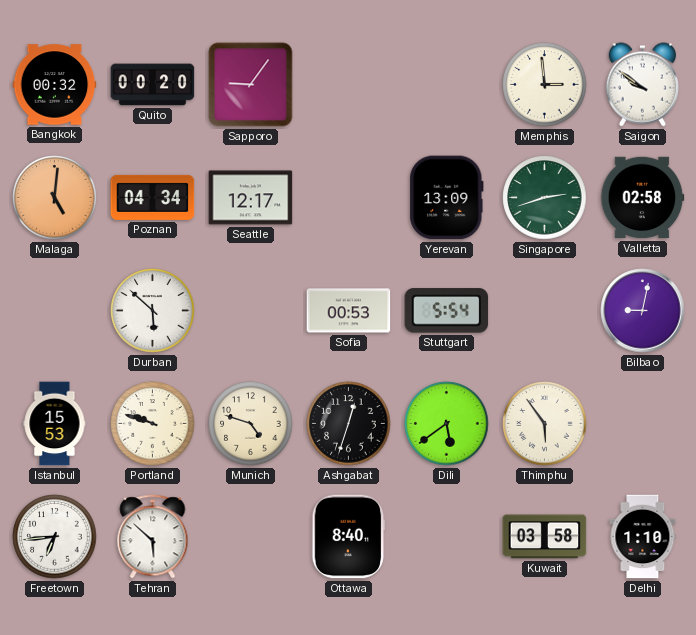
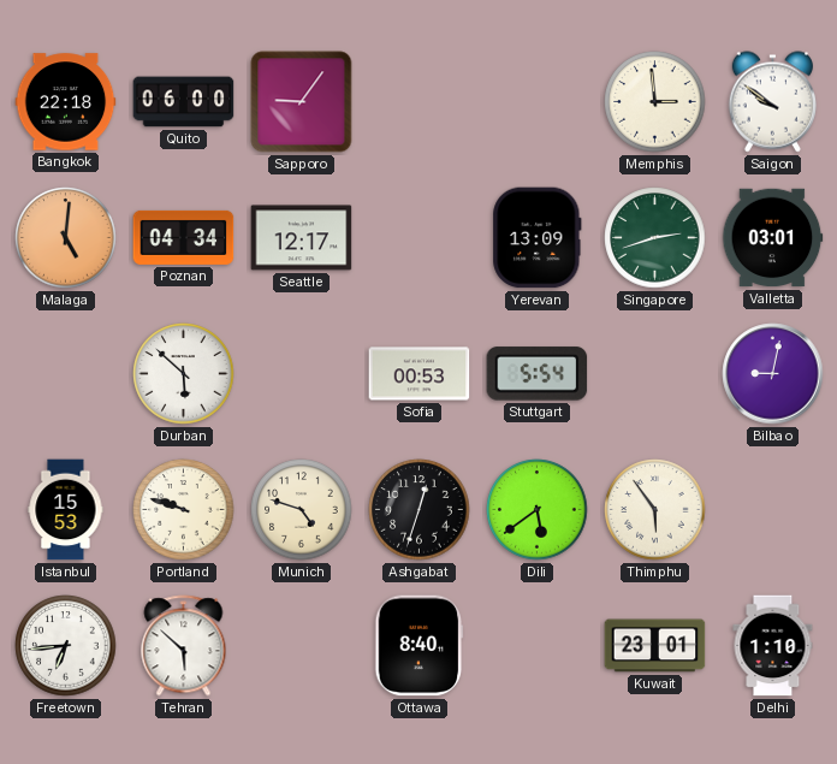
Bangkok: 00:32 -> 22:18 (66, 102)
Quito: 00:20 -> 06:00 (184, 102)
Valletta: 02:58 -> 03:01 (773, 238)
Kuwait: 03:58 -> 23:01 (655, 646)
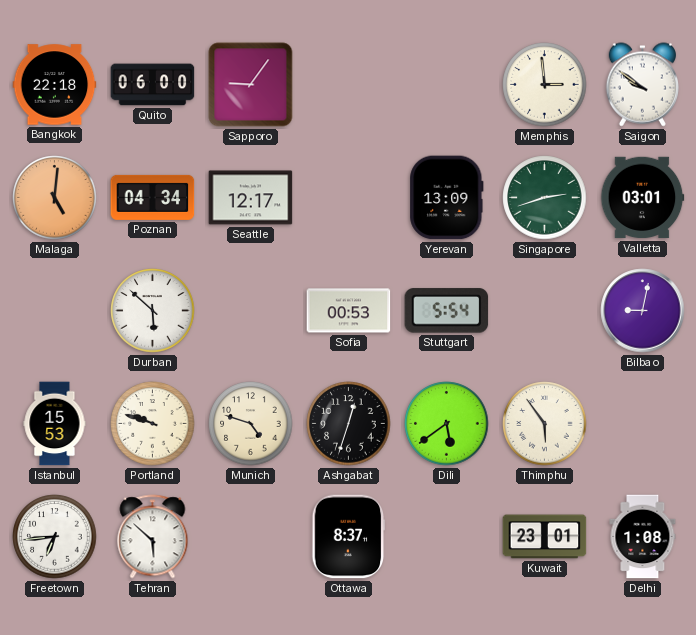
Ottawa: 8:40 -> 8:37 (349, 537)
Delhi: 1:10 -> 1:08 (643, 537)
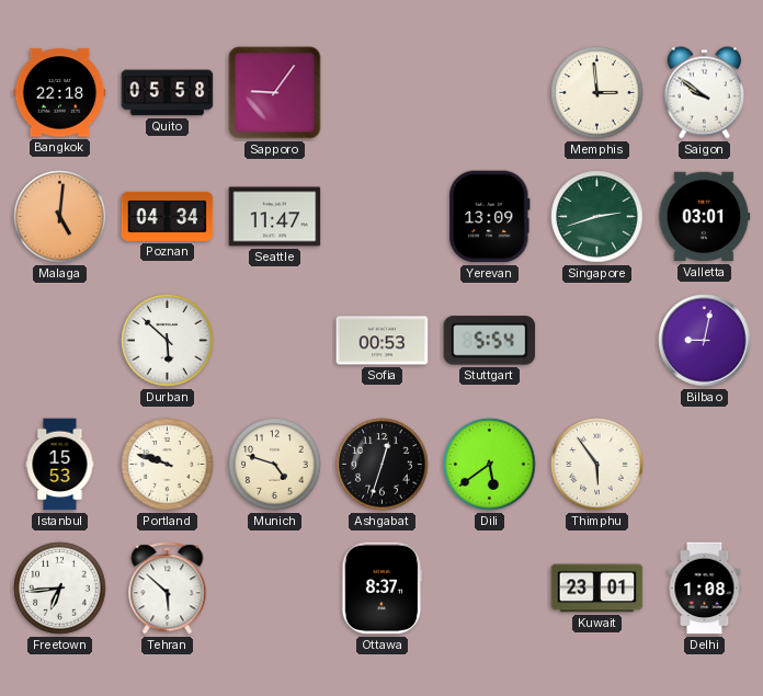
Quito: 06:00 -> 05:58 (168, 93)
Seattle: 12:17 -> 11:47 (275, 217)
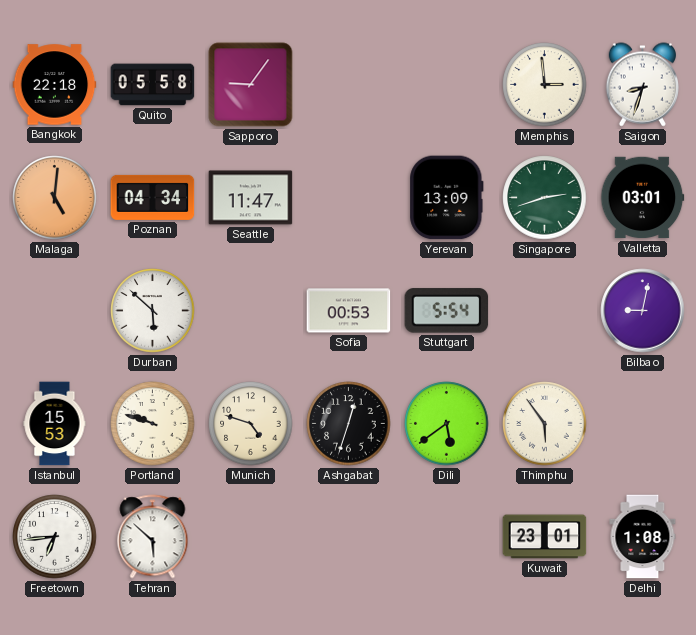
Saigon: 9:51 -> 8:33 (642, 85)
Ottawa: 8:37 -> none (383, 589)
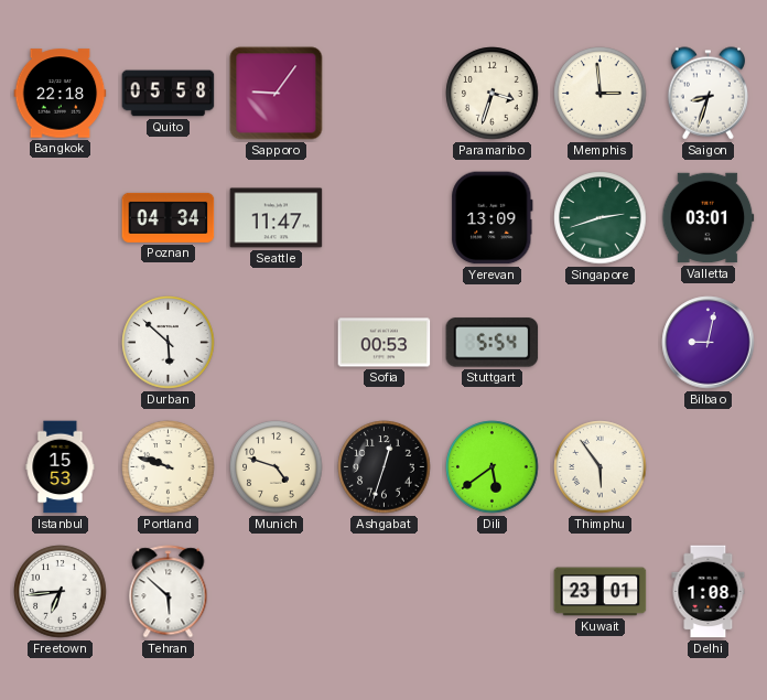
Paramaribo: none -> 3:33 (493, 94)
Malaga: 5:01 -> none (55, 198)
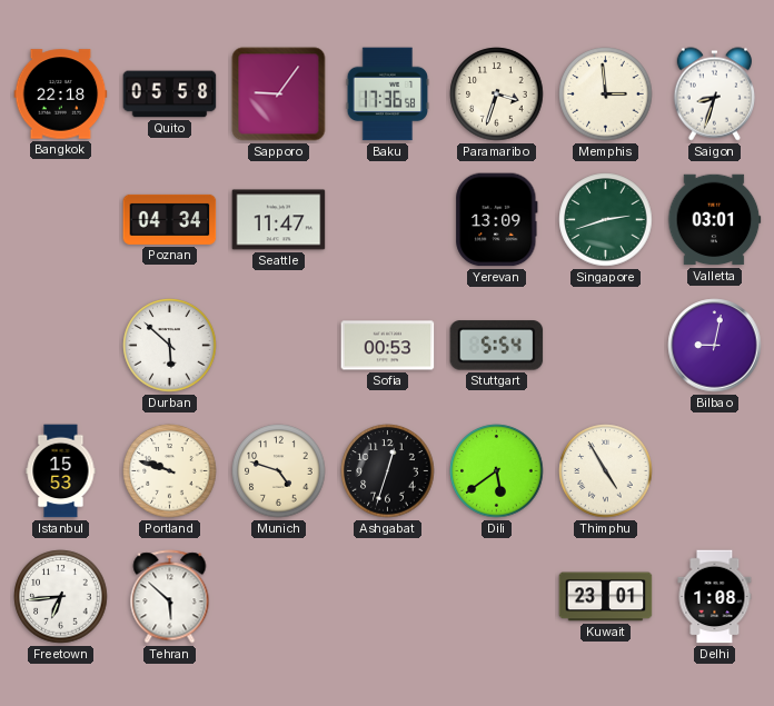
Baku: none -> 17:36 (387, 95)
Thimphu: 5:54 -> 4:55 (606, 471)
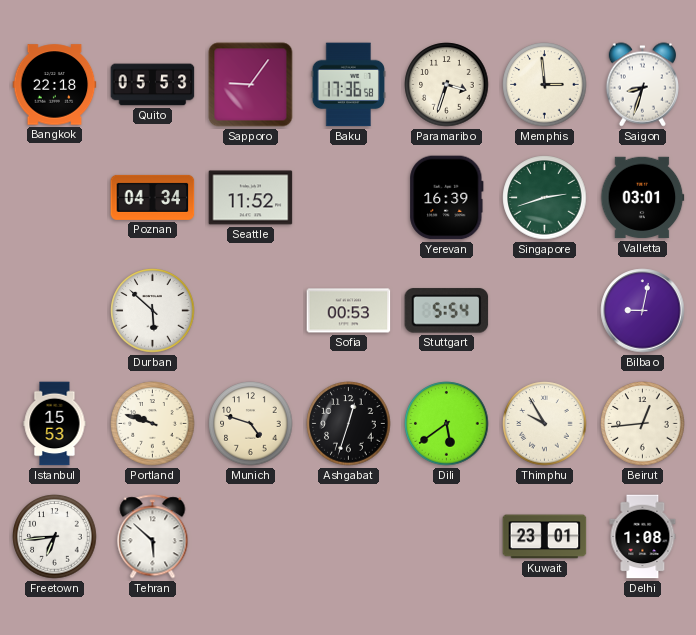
Quito: 05:58 -> 05:53 (153, 85)
Seattle: 11:47 -> 11:52 (251, 198)
Yerevan: 13:09 -> 16:39 (447, 198)
Thimphu: 4:55 -> 9:55 (545, 424)
Beirut: none -> 12:44 (643, 424)
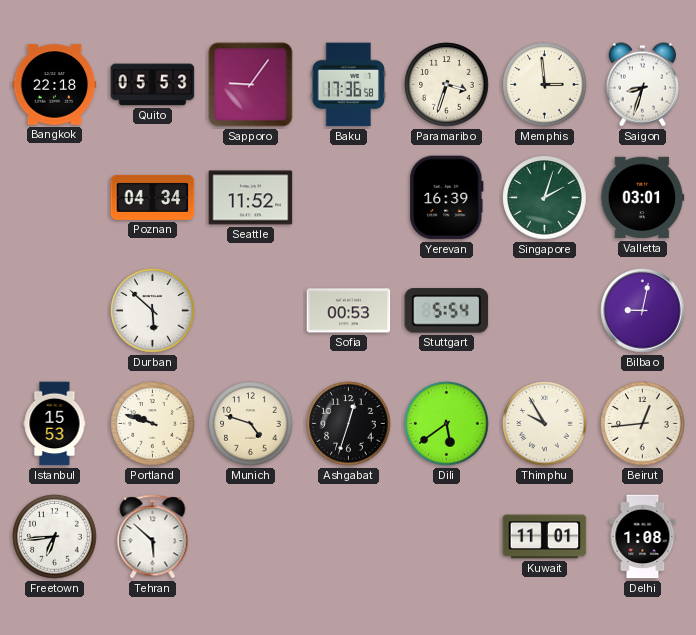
Singapore: 2:42 -> 2:03 (545, 198)
Kuwait: 23:01 -> 11:01 (545, 537)
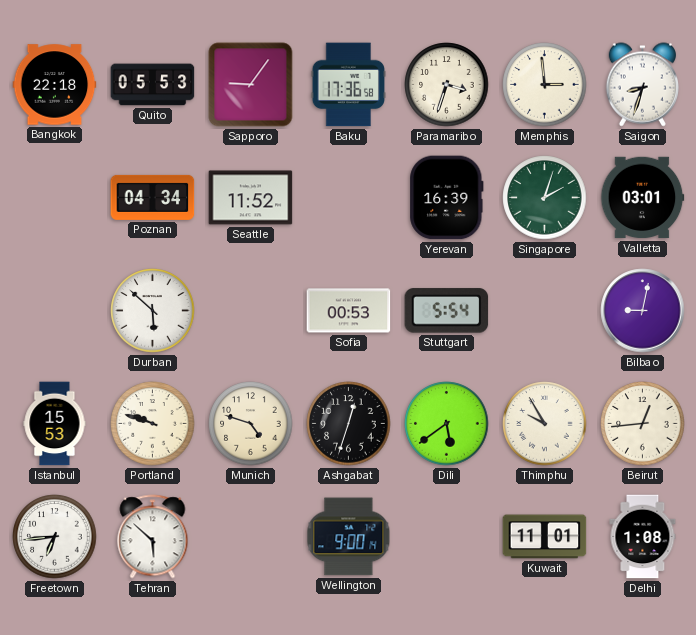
Wellington: none -> 9:00 (349, 537)
